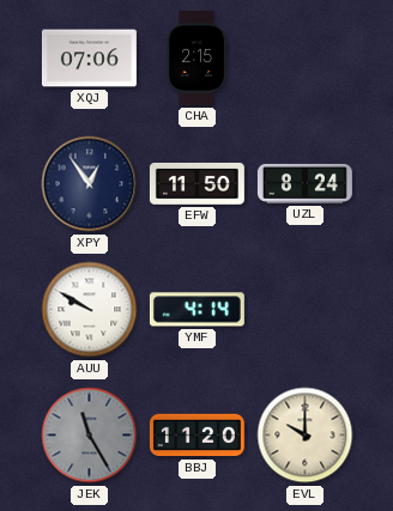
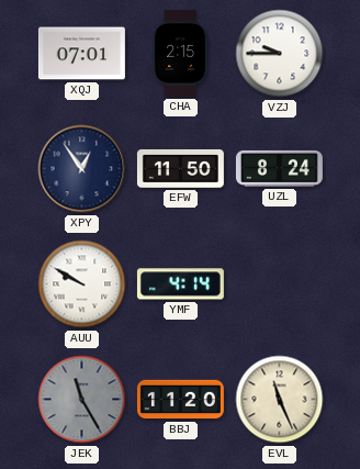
XQJ: 07:06 -> 07:01 (81, 54)
VZJ: none -> 9:45 (280, 54)
EVL: 10:00 -> 11:26 (280, 400)
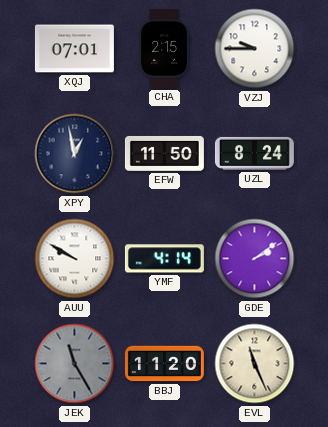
XPY: 12:54 -> 12:58 (75, 154)
GDE: none -> 2:09 (255, 259)
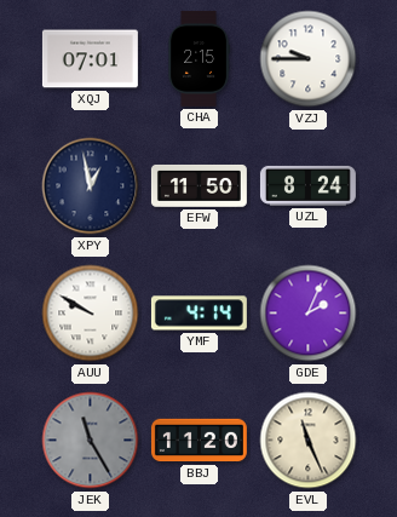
GDE: 2:09 -> 2:04 (309, 314)
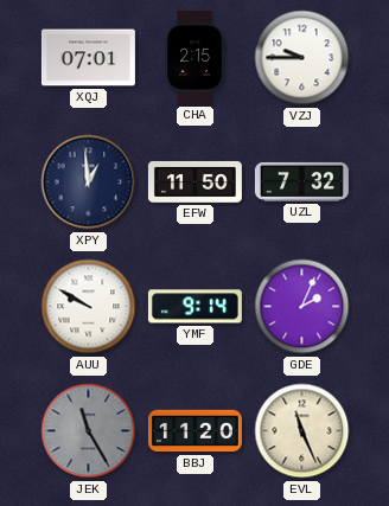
XPY: 12:58 -> 12:59 (89, 182)
UZL: 8:24 -> 7:32 (301, 181)
YMF: 4:14 -> 9:14 (194, 307)
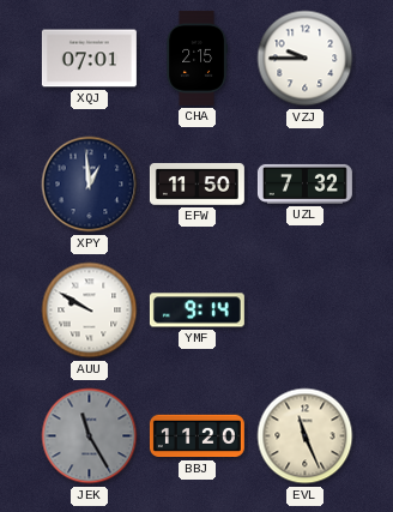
GDE: 2:04 -> none (302, 307)
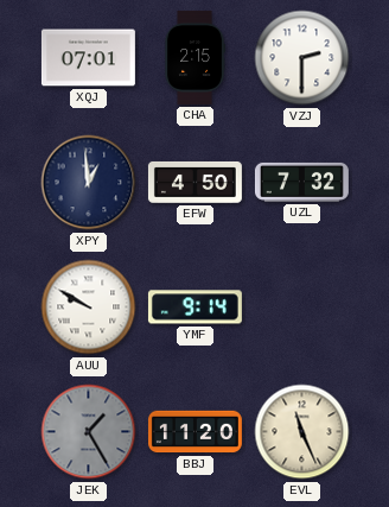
VZJ: 9:45 -> 2:30 (302, 58)
EFW: 11:50 -> 4:50 (194, 182)
JEK: 11:25 -> 1:25 (89, 432)
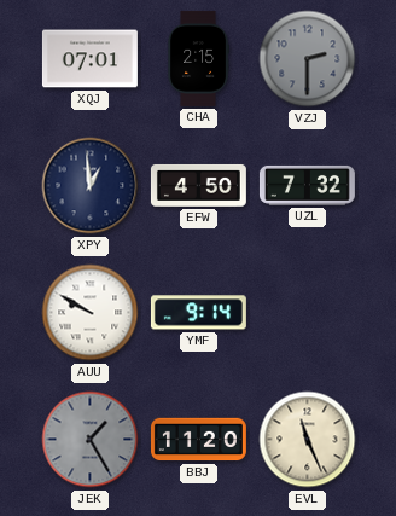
VZJ dial: white -> grey (308, 59)
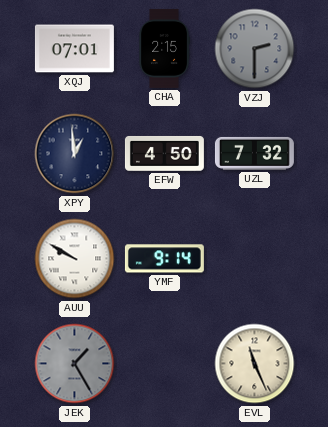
BBJ: 11:20 -> none (198, 440)
